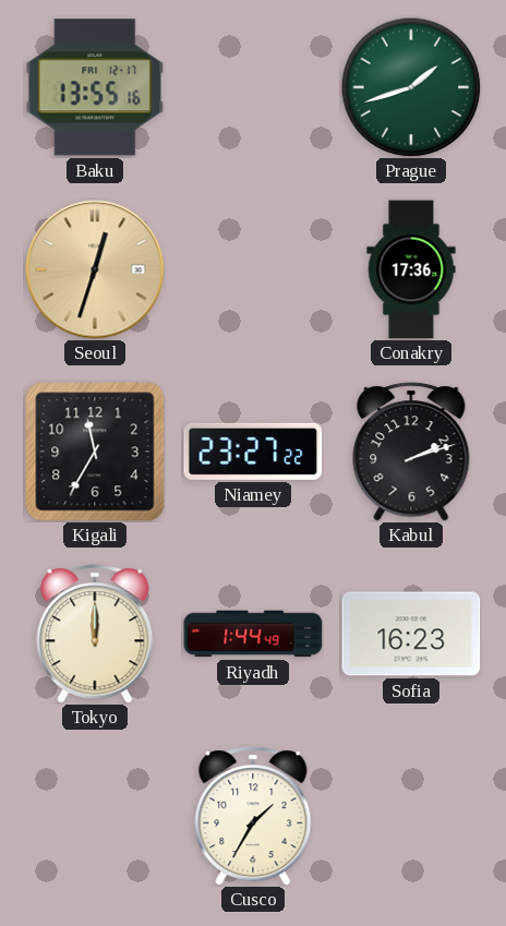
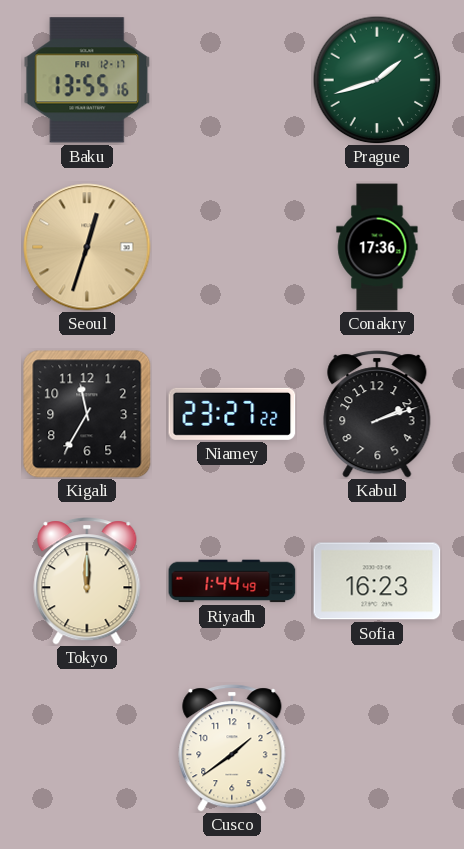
Cusco: 1:35 -> 1:39 (232, 748)
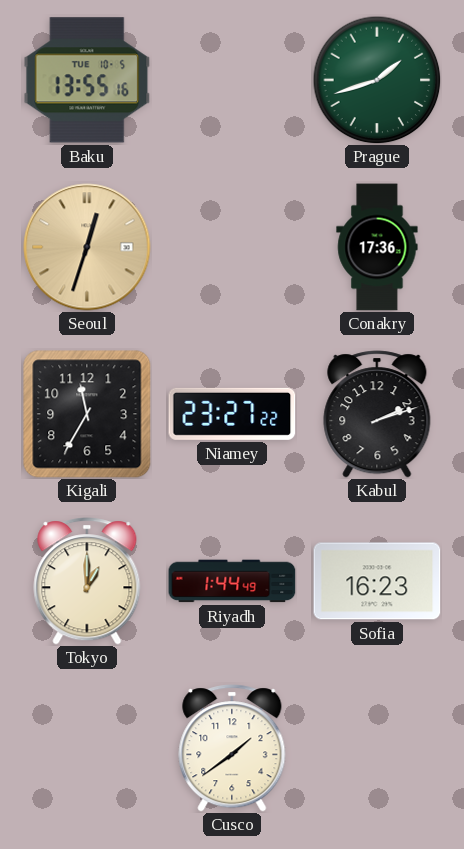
Baku date: FRI 12-17 -> TUE 10-5 (87, 80)
Tokyo: 12:00 -> 1:00 (87, 581)
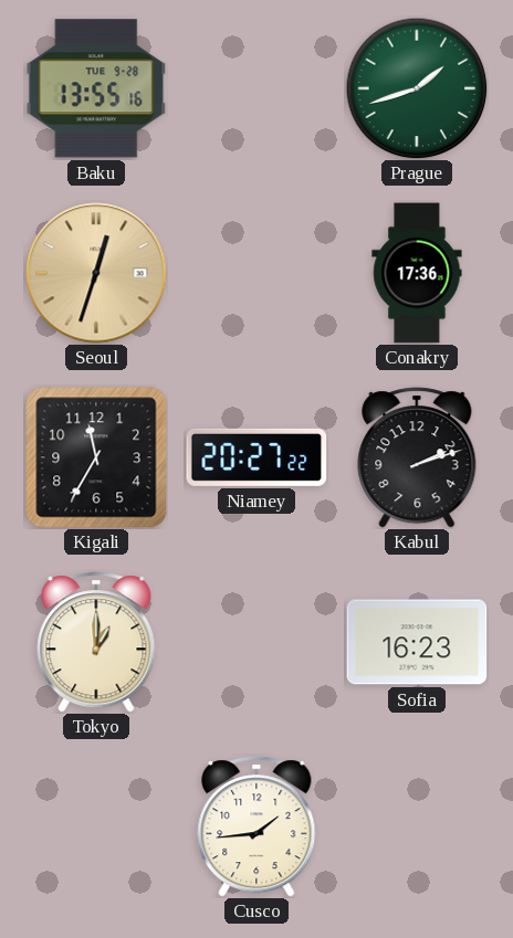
Baku date: TUE 10-5 -> TUE 9-28 (96, 88)
Niamey: 23:27 -> 20:27 (256, 457)
Riyadh: 1:44 -> none (232, 581)
Cusco: 1:39 -> 1:44 (256, 826)
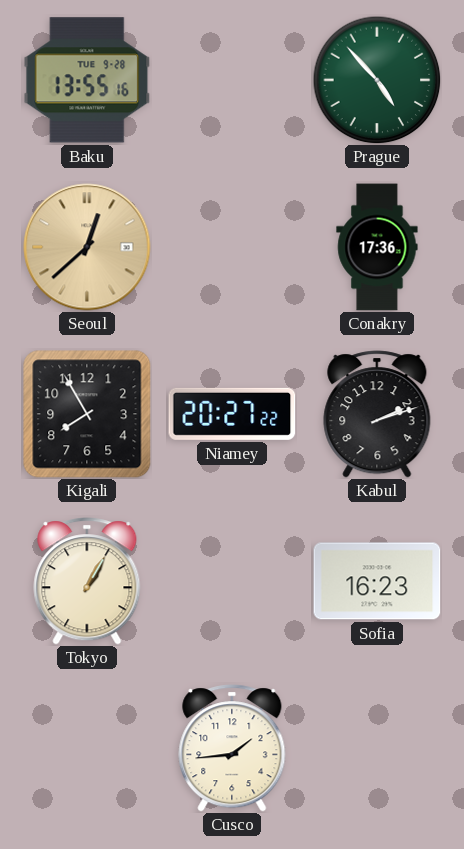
Prague: 1:42 -> 4:53 (377, 80)
Seoul: 12:33 -> 12:38 (87, 247)
Kigali: 11:35 -> 7:55 (87, 414)
Tokyo: 1:00 -> 1:05 (87, 581)
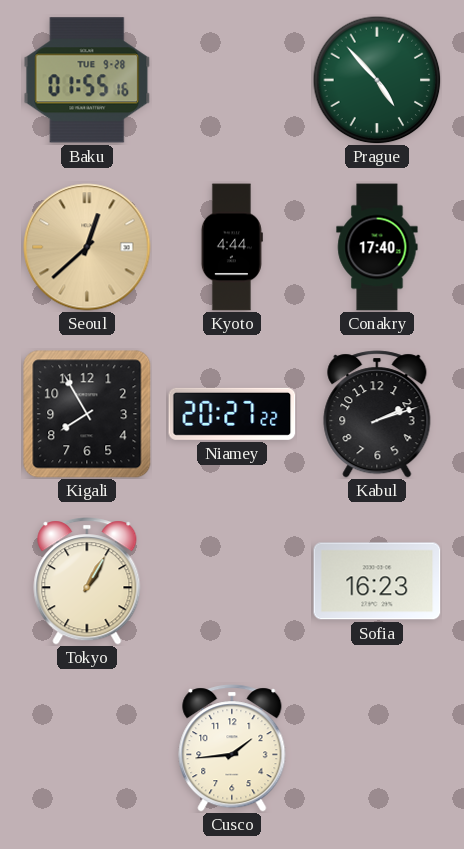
Baku: 13:55 -> 01:55 (87, 80)
Kyoto: none -> 4:44 (232, 247)
Conakry: 17:36 -> 17:40 (377, 247)
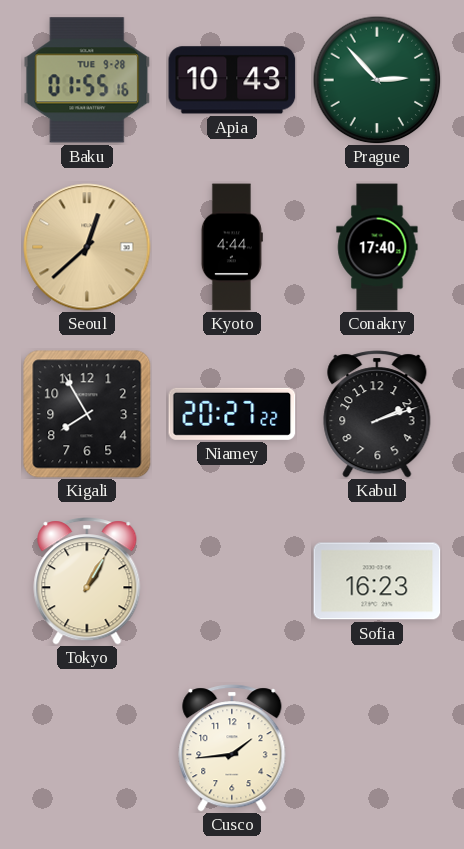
Apia: none -> 10:43 (232, 80)
Prague: 4:53 -> 2:53 (377, 80)
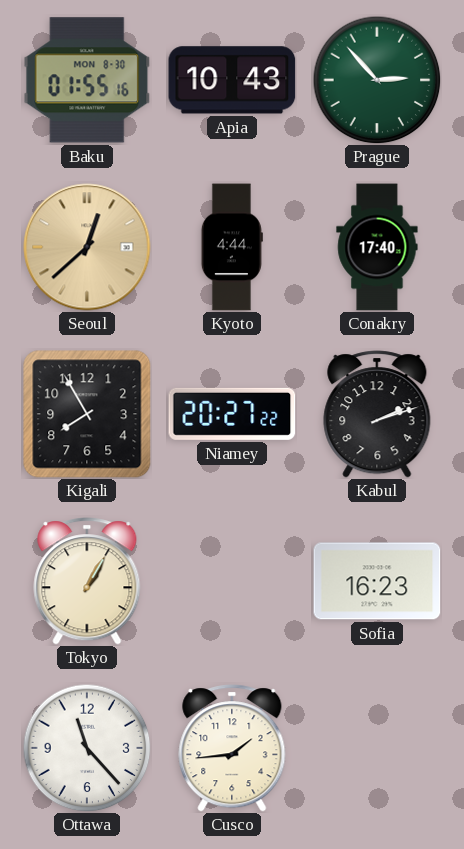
Baku date: TUE 9-28 -> MON 8-30 (87, 80)
Ottawa: none -> 11:23 (87, 748)
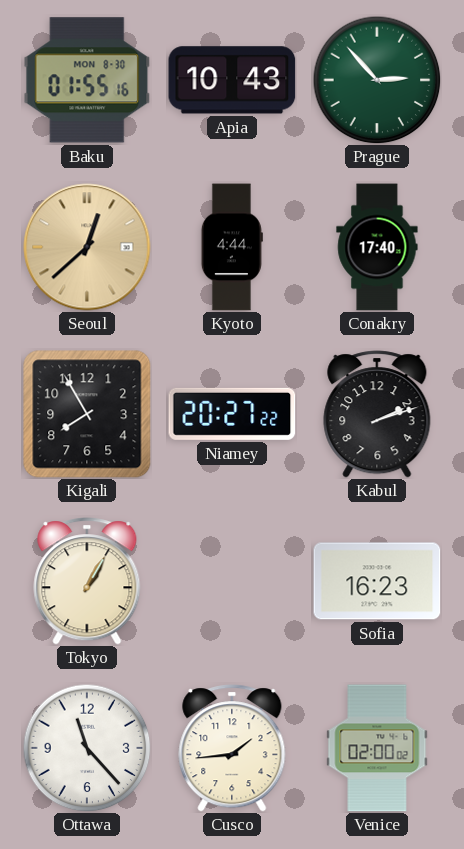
Venice: none -> 02:00 (377, 748)
